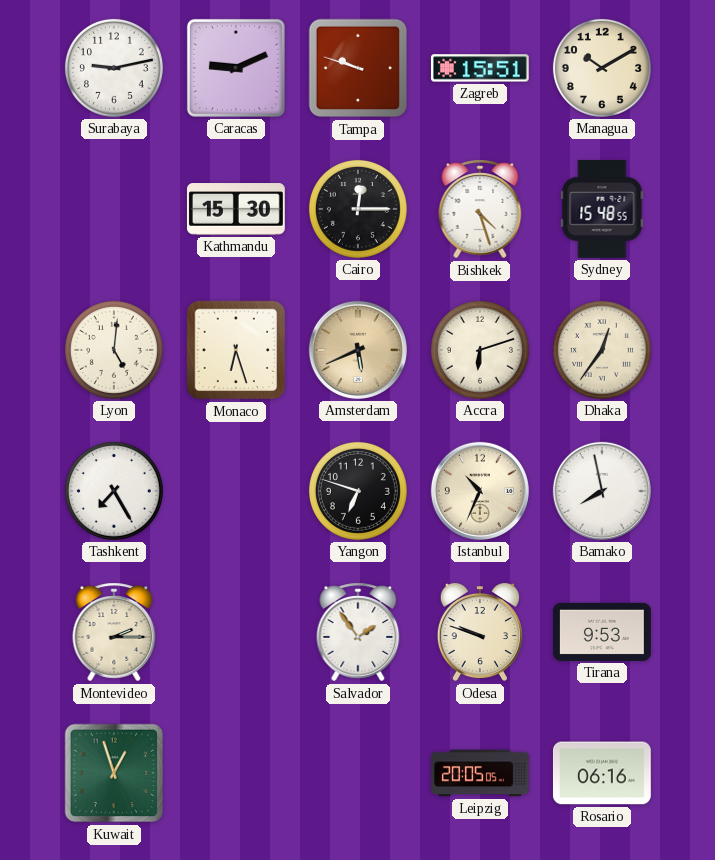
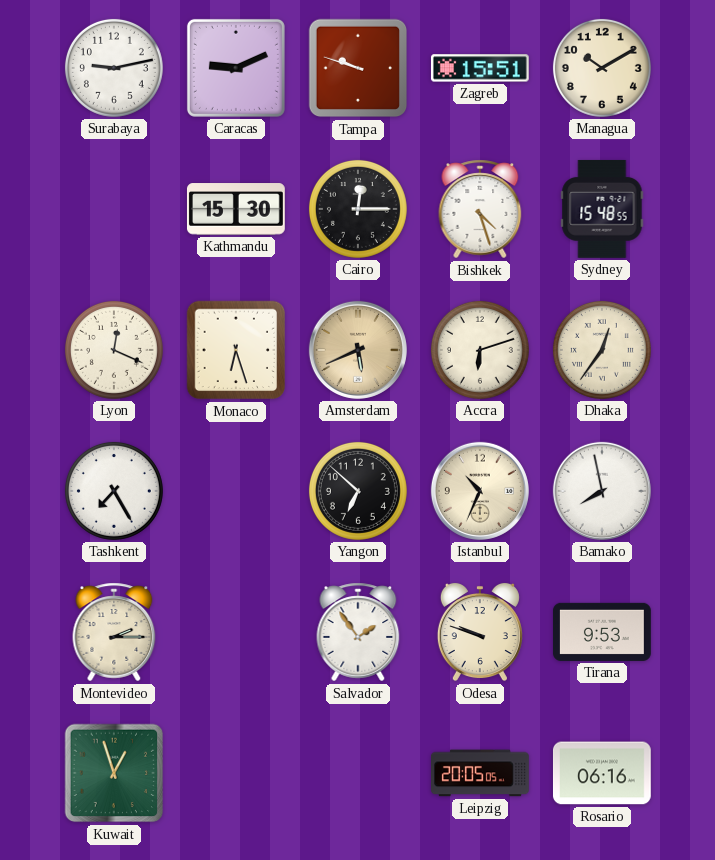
Lyon: 5:01 -> 12:19 (114, 350)
Yangon: 6:48 -> 6:52 (358, 491)
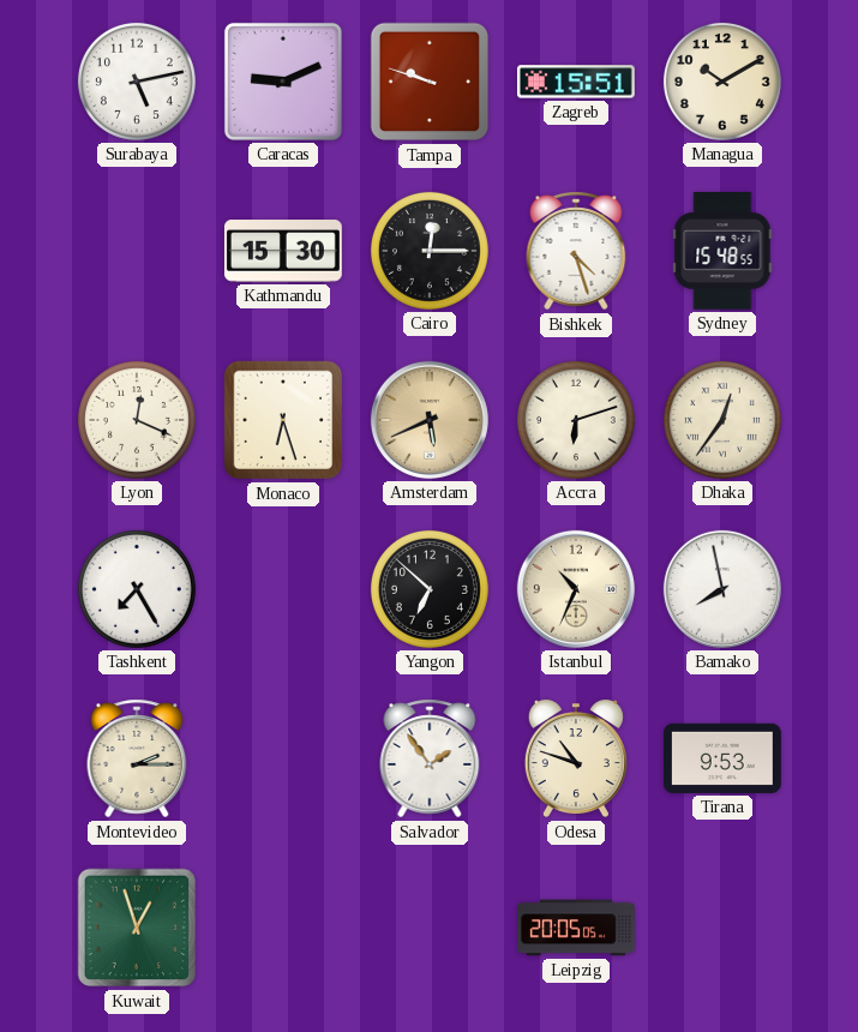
Surabaya: 9:13 -> 5:13 (137, 82)
Odesa: 9:48 -> 10:48 (576, 758)
Rosario: 06:16 -> none (602, 773)
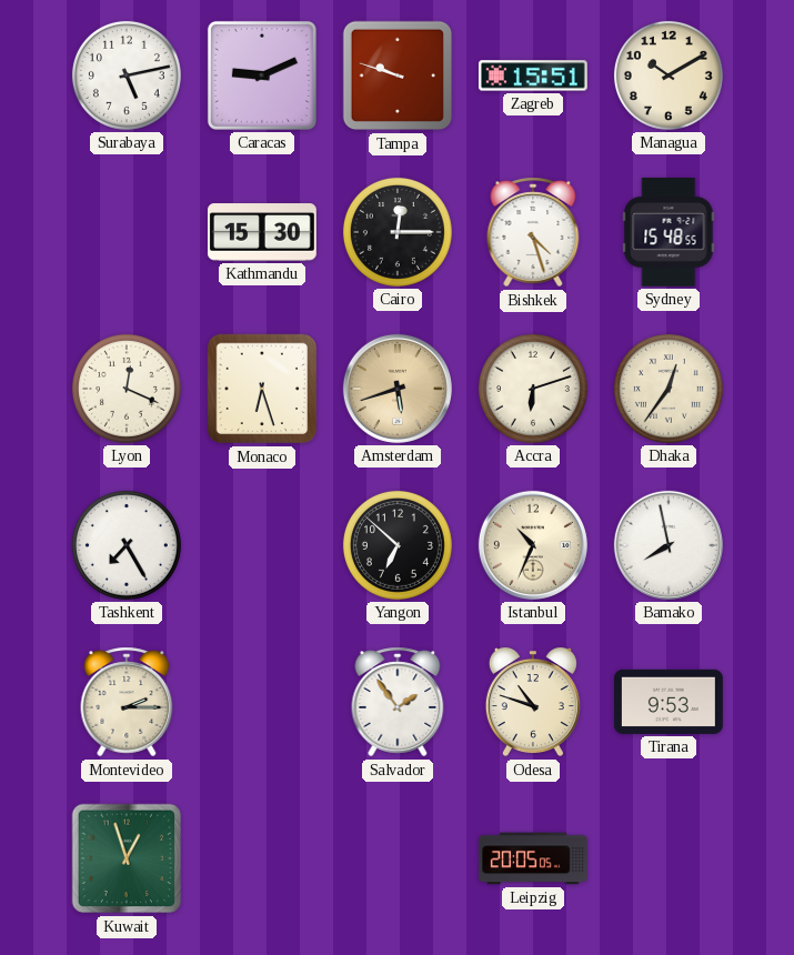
Amsterdam: 5:41 -> 5:42 (398, 389)
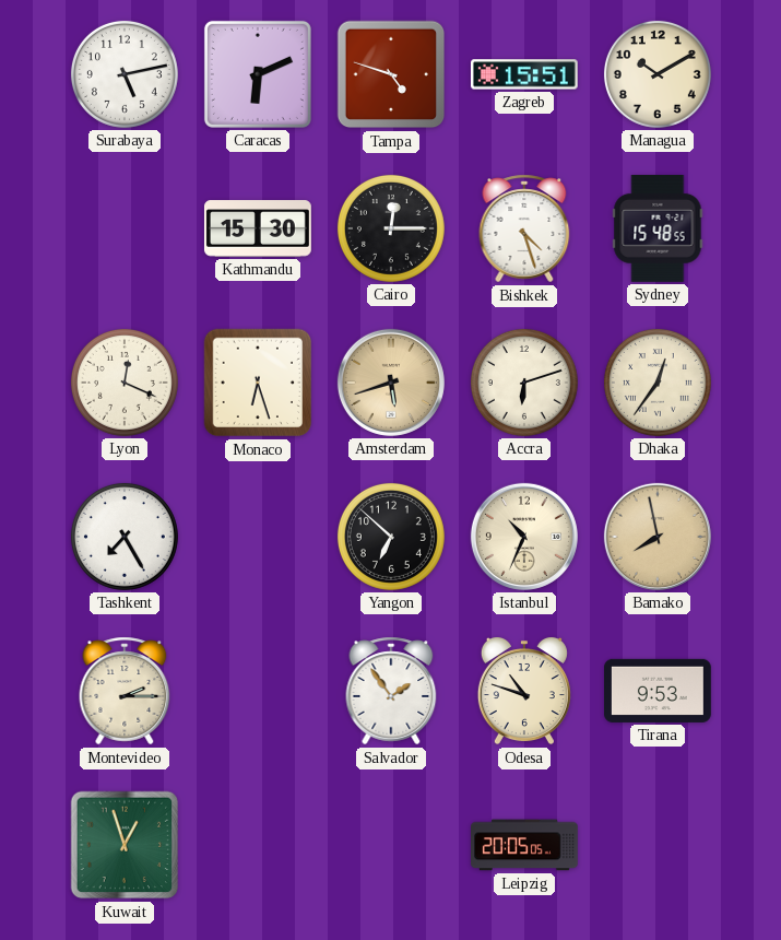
Caracas: 9:11 -> 6:11 (258, 74)
Tampa: 9:48 -> 4:48 (391, 74)
Bamako dial: white -> champagne (658, 537)
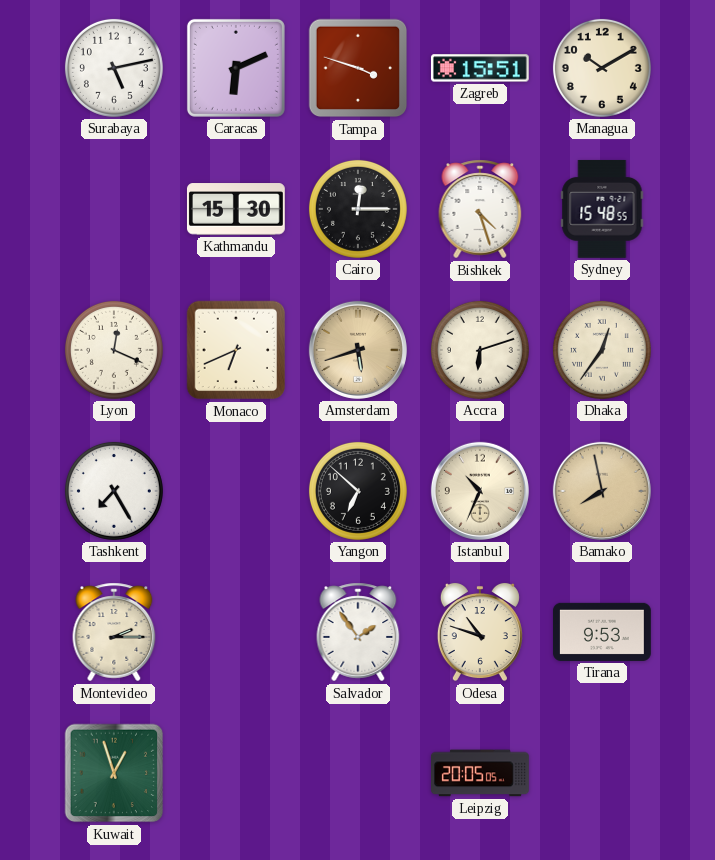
Tampa: 4:48 -> 3:48 (358, 68)
Monaco: 6:27 -> 6:41 (236, 350)
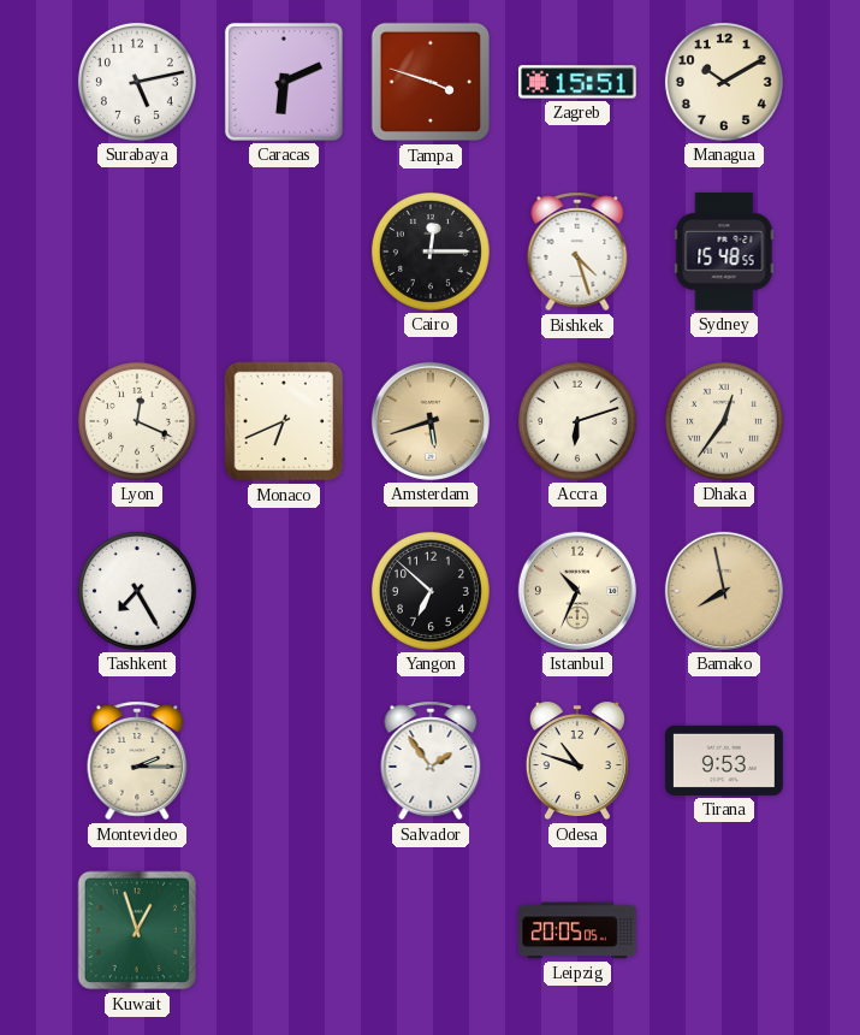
Kathmandu: 15:30 -> none (236, 209)
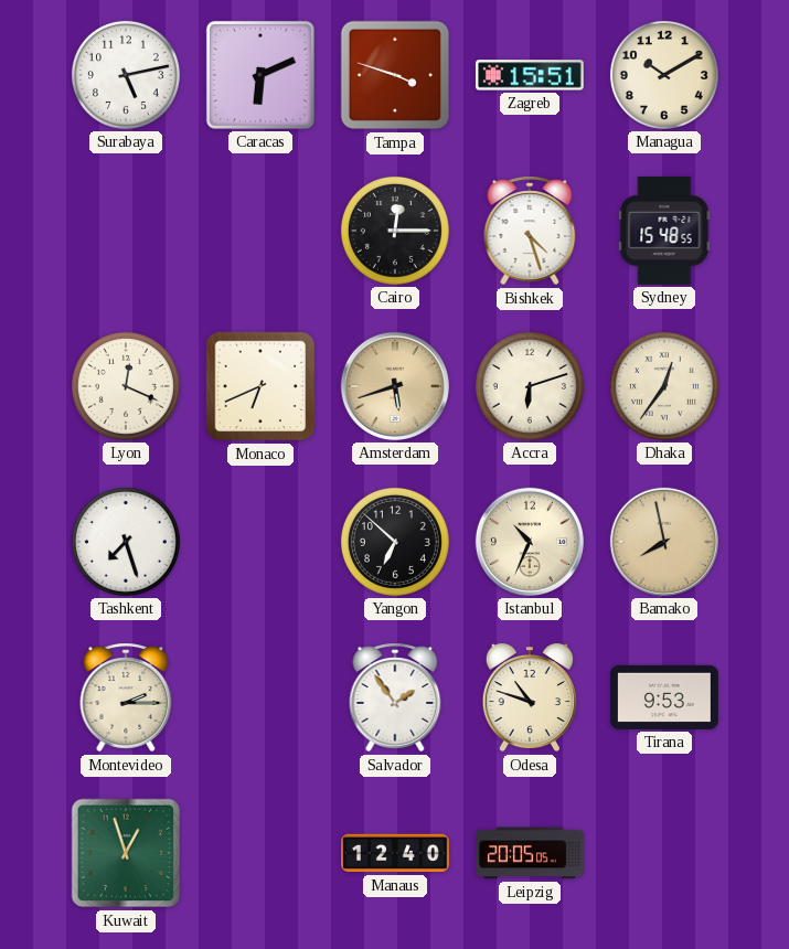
Tashkent: 7:25 -> 7:27 (126, 542)
Manaus: none -> 12:40 (396, 853)
